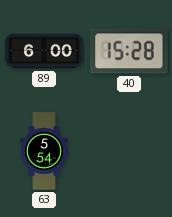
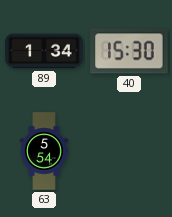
89: 6:00 -> 1:34 (44, 51)
40: 15:28 -> 15:30 (129, 51)
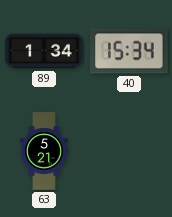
40: 15:30 -> 15:34 (129, 51)
63: 5:54 -> 5:21 (44, 151)
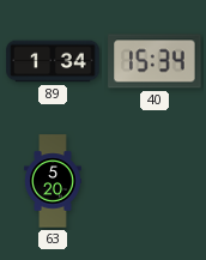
63: 5:21 -> 5:20 (53, 181)
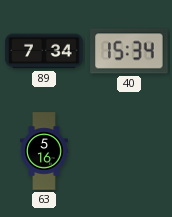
89: 1:34 -> 7:34 (44, 51)
63: 5:20 -> 5:16 (44, 151)
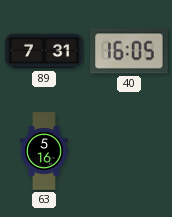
89: 7:34 -> 7:31 (44, 51)
40: 15:34 -> 16:05 (129, 51)
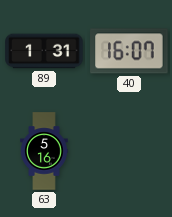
89: 7:31 -> 1:31 (44, 51)
40: 16:05 -> 16:07 (129, 51)
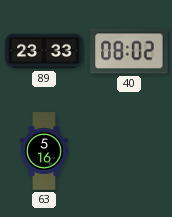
89: 1:31 -> 23:33 (44, 51)
40: 16:07 -> 08:02 (129, 51)
